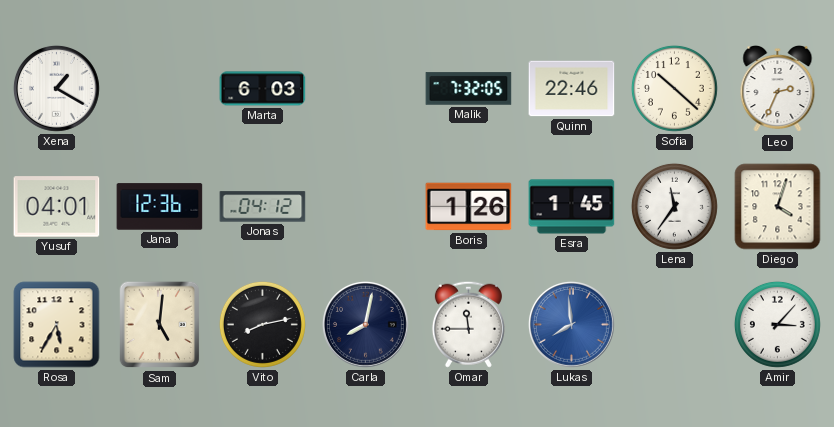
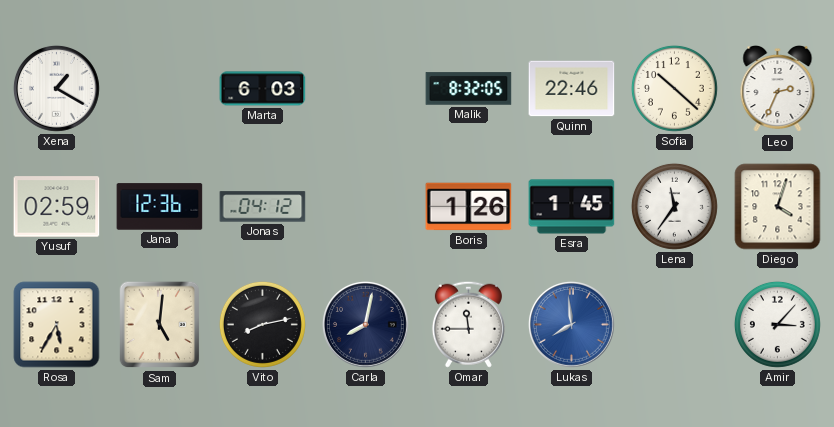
Malik: 7:32 -> 8:32 (469, 89)
Yusuf: 04:01 -> 02:59 (57, 207)
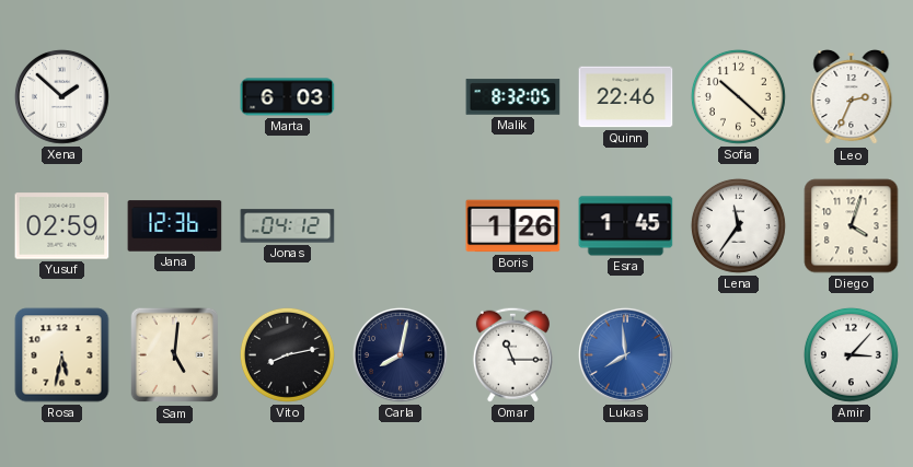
Xena: 1:20 -> 1:52 (61, 96)
Rosa: 5:35 -> 5:32 (62, 355)
Omar: 11:45 -> 11:15 (512, 354)
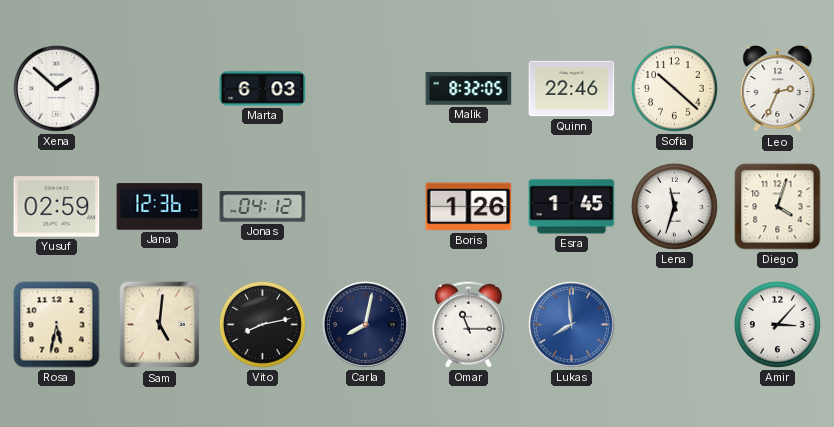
Lena: 11:36 -> 11:33 (674, 206)
